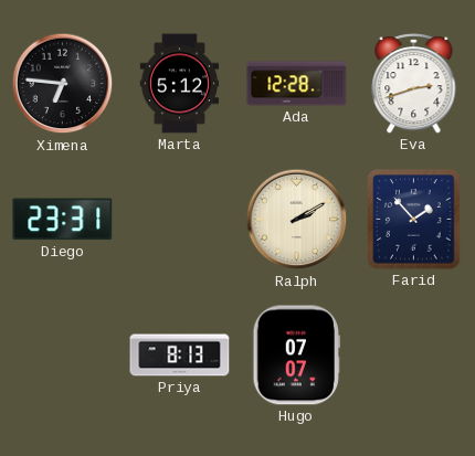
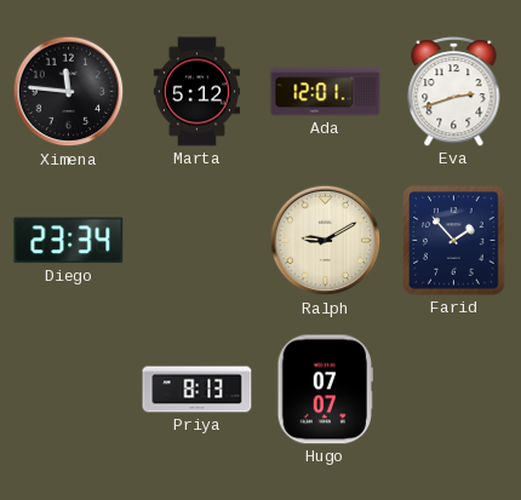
Ximena: 6:46 -> 11:46 (69, 92)
Ada: 12:28 -> 12:01 (326, 92)
Diego: 23:31 -> 23:34 (69, 241)
Ralph: 2:10 -> 9:10 (326, 241)
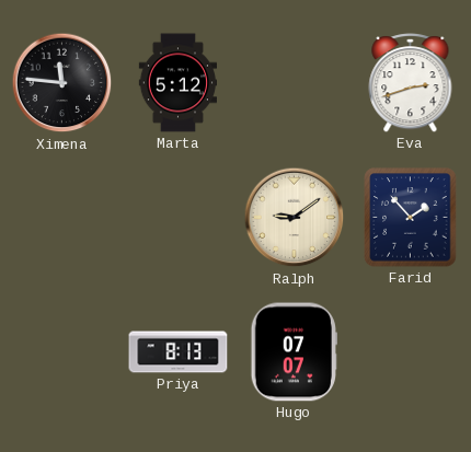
Ada: 12:01 -> none (326, 92)
Diego: 23:34 -> none (69, 241)
Ralph: 9:10 -> 9:09 (295, 218)
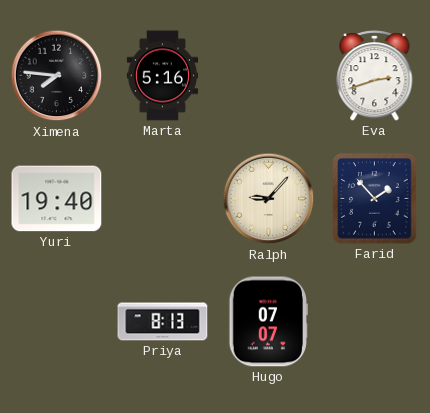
Ximena: 11:46 -> 7:46 (57, 76)
Marta: 5:12 -> 5:16 (162, 76)
Yuri: none -> 19:40 (57, 199)
Ralph: 9:09 -> 9:07 (269, 199)
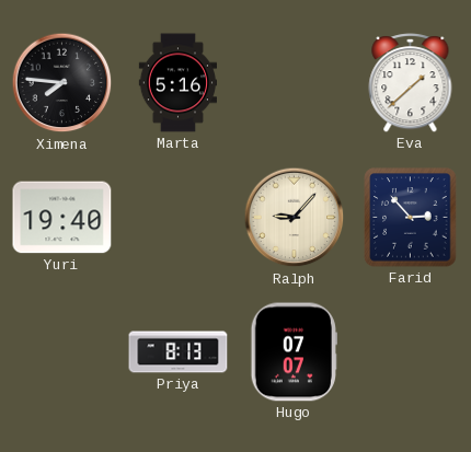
Eva: 2:42 -> 1:38 (411, 83)
Farid: 1:53 -> 2:53 (411, 218)
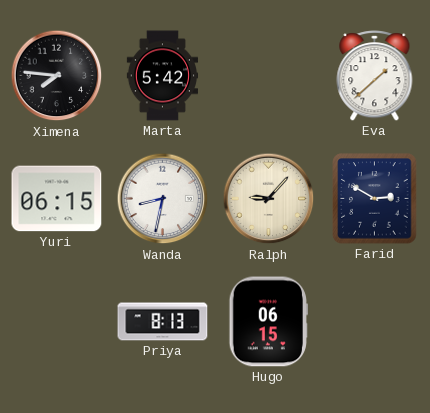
Marta: 5:16 -> 5:42 (162, 76)
Yuri: 19:40 -> 06:15 (57, 199)
Wanda: none -> 8:32 (163, 199)
Farid: 2:53 -> 2:50 (375, 199)
Hugo: 07:07 -> 06:15 (268, 322)
